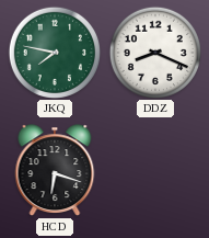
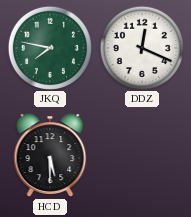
DDZ: 8:19 -> 12:19 (141, 47)
HCD: 6:18 -> 5:30 (50, 155)
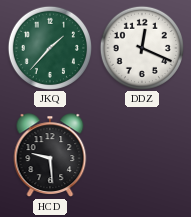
JKQ: 7:47 -> 1:37 (49, 47)
HCD: 5:30 -> 9:29 (50, 155)
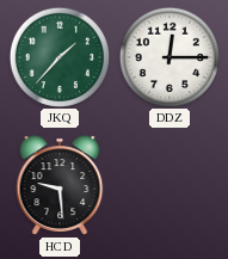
DDZ: 12:19 -> 12:15 (168, 56)
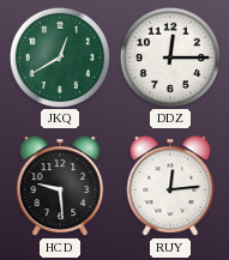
JKQ: 1:37 -> 12:40 (59, 56)
RUY: none -> 12:14 (170, 186)
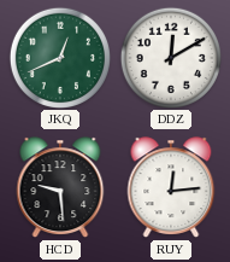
JKQ: 12:40 -> 12:41 (59, 57)
DDZ: 12:15 -> 12:10 (170, 57)
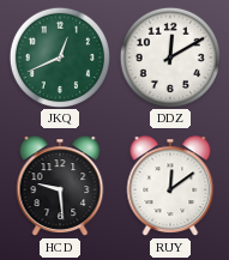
RUY: 12:14 -> 12:09 (170, 186)
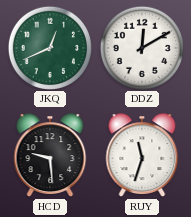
RUY: 12:09 -> 11:33 (142, 155)
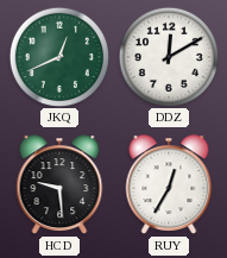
RUY: 11:33 -> 12:35 (169, 184)
